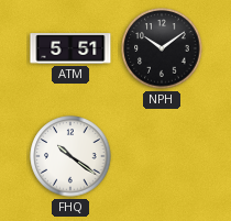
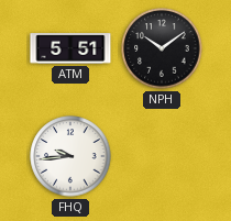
FHQ: 10:21 -> 9:44 (70, 156)
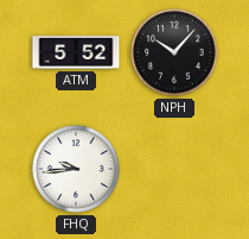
ATM: 5:51 -> 5:52 (76, 52)
NPH: 10:09 -> 10:07 (174, 52)
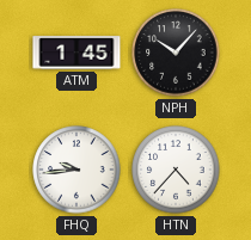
ATM: 5:52 -> 1:45 (76, 53)
HTN: none -> 4:37 (176, 170)
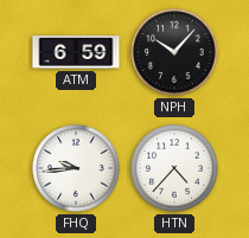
ATM: 1:45 -> 6:59 (76, 52)
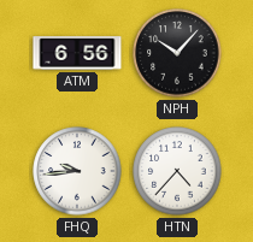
ATM: 6:59 -> 6:56 (77, 53)
